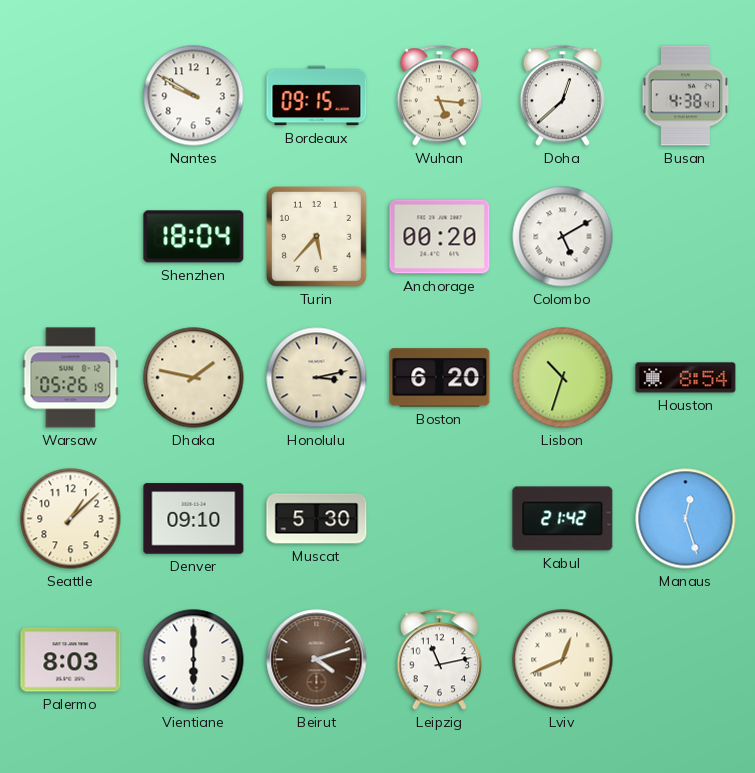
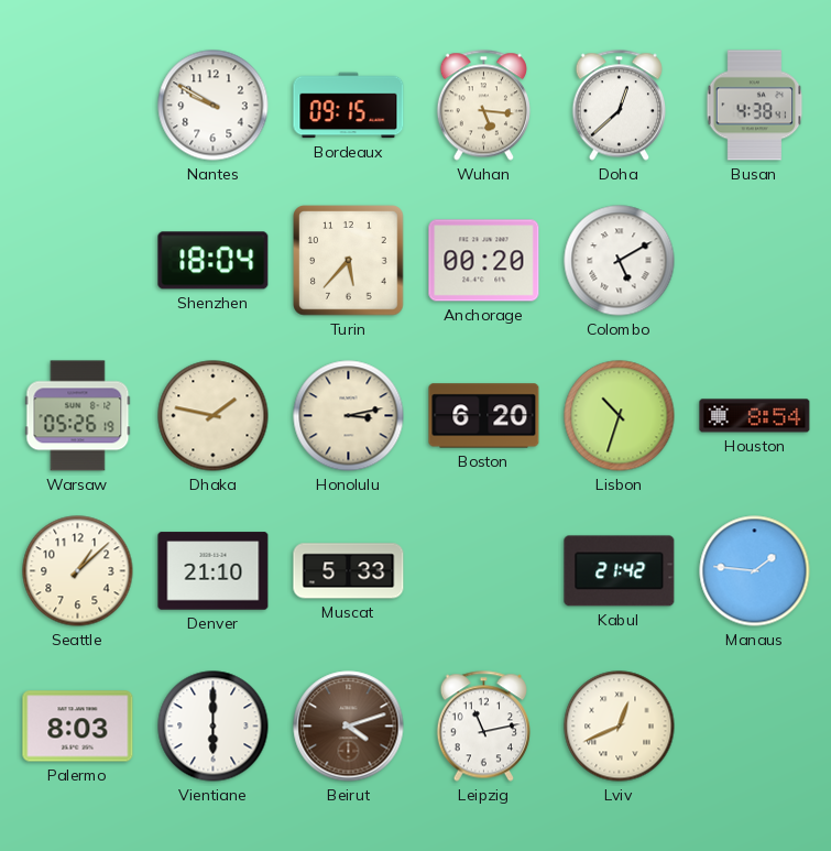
Denver: 09:10 -> 21:10 (214, 571)
Muscat: 5:30 -> 5:33 (349, 571)
Manaus: 12:27 -> 1:46 (755, 571)
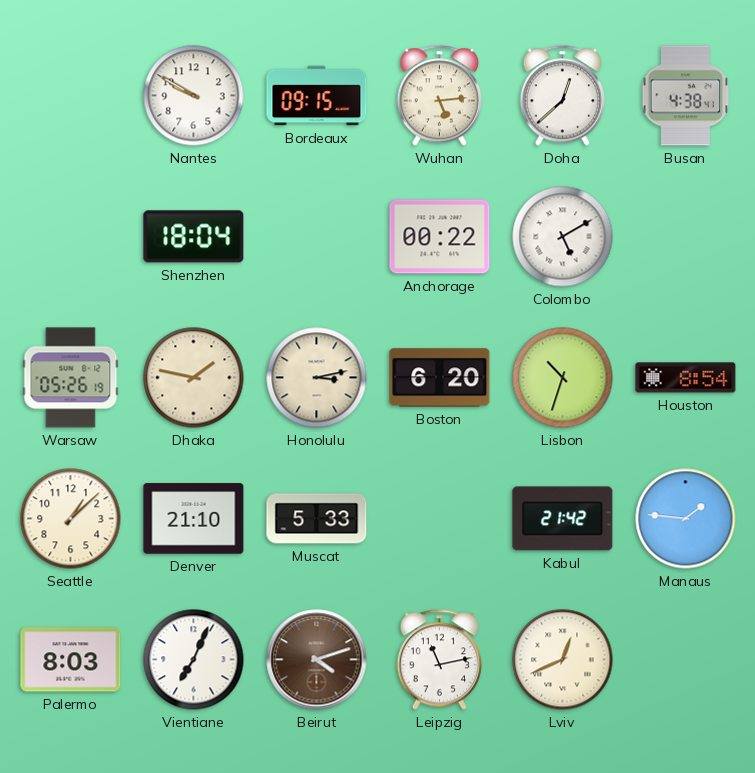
Wuhan: 5:16 -> 5:14 (439, 96)
Turin: 5:37 -> none (349, 261)
Anchorage: 00:20 -> 00:22 (440, 237)
Vientiane: 6:00 -> 7:04 (194, 660)
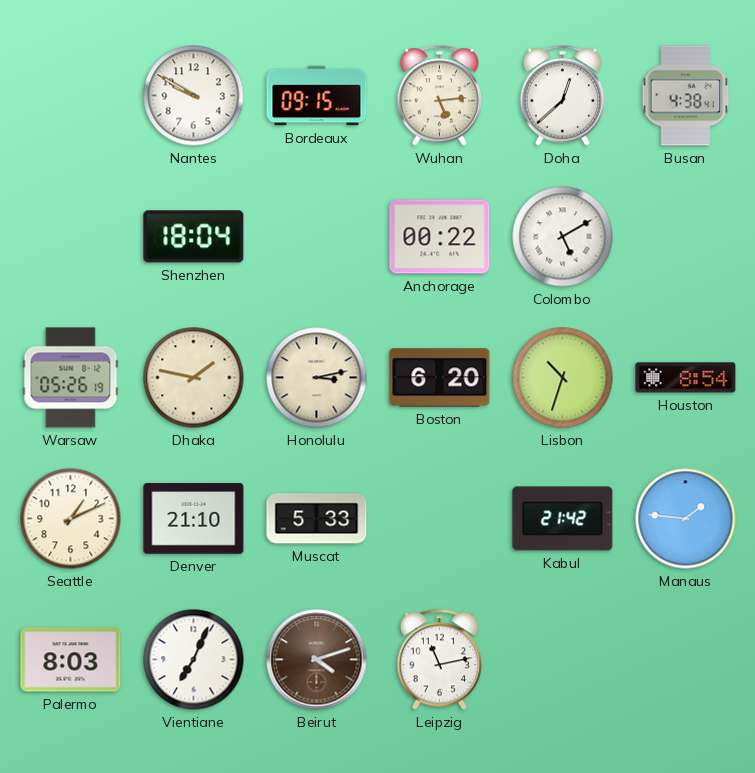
Seattle: 1:08 -> 1:11 (71, 519)
Lviv: 12:41 -> none (563, 660)
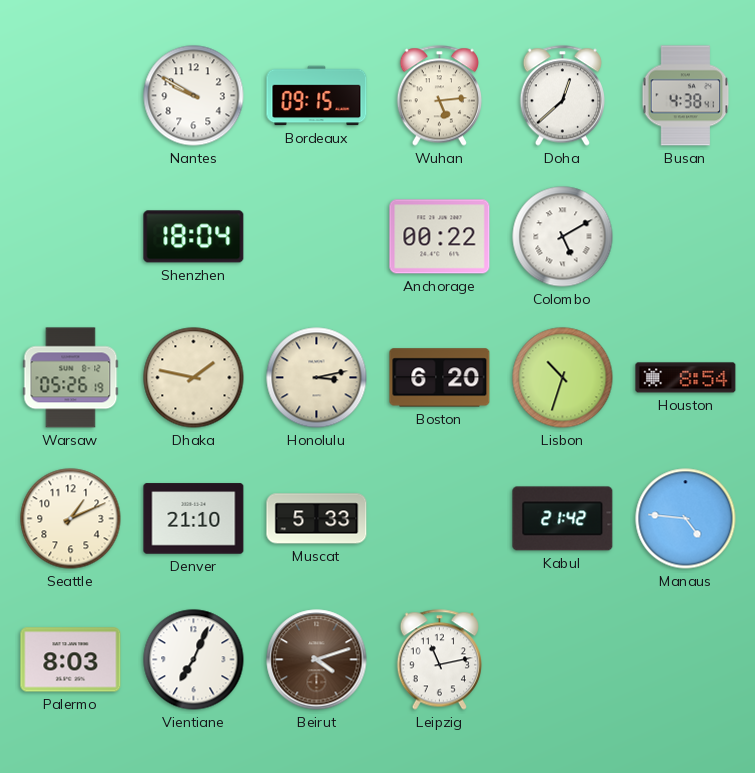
Manaus: 1:46 -> 4:46 (686, 519)
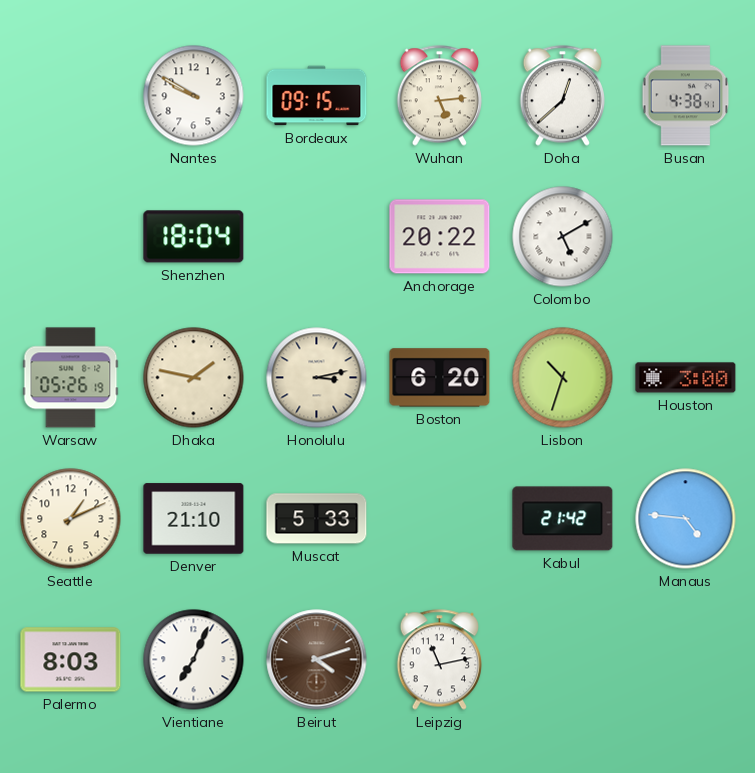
Anchorage: 00:22 -> 20:22 (440, 237)
Houston: 8:54 -> 3:00 (686, 378)
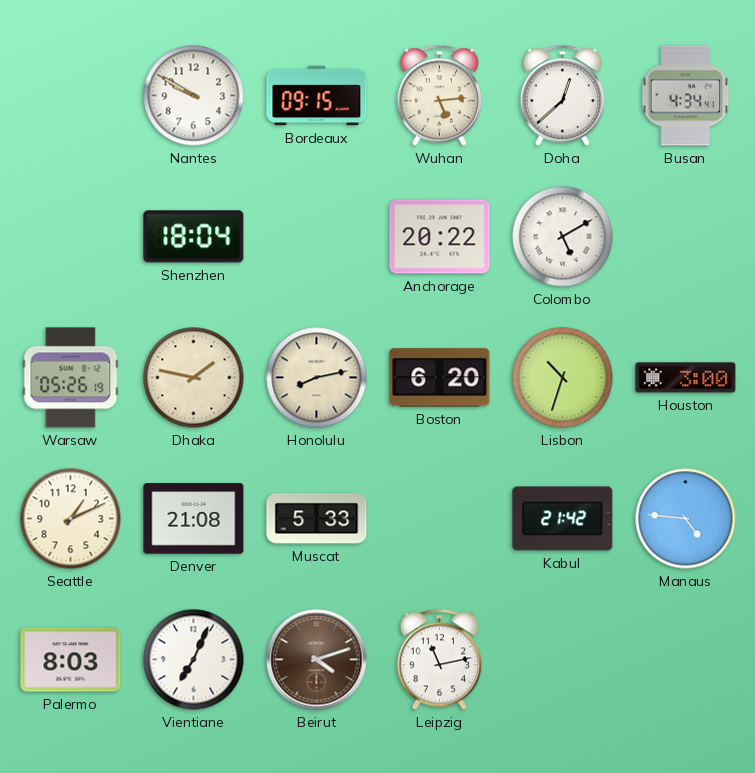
Busan: 4:38 -> 4:34 (686, 96)
Honolulu: 3:13 -> 8:13 (317, 378)
Denver: 21:10 -> 21:08 (194, 519)
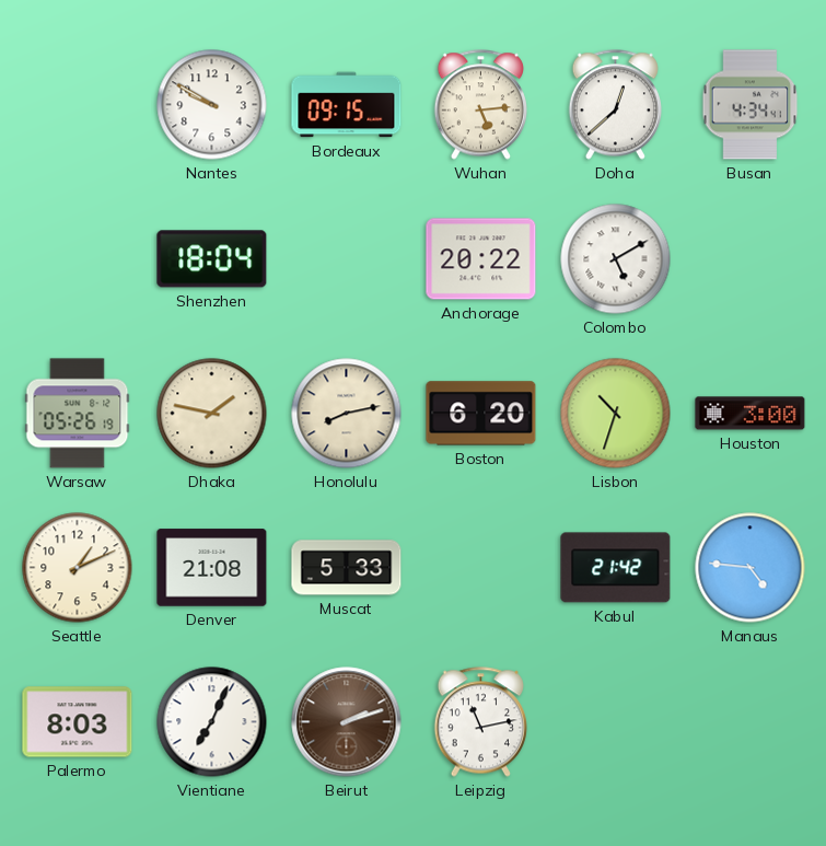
Beirut: 4:12 -> 2:12 (347, 722)
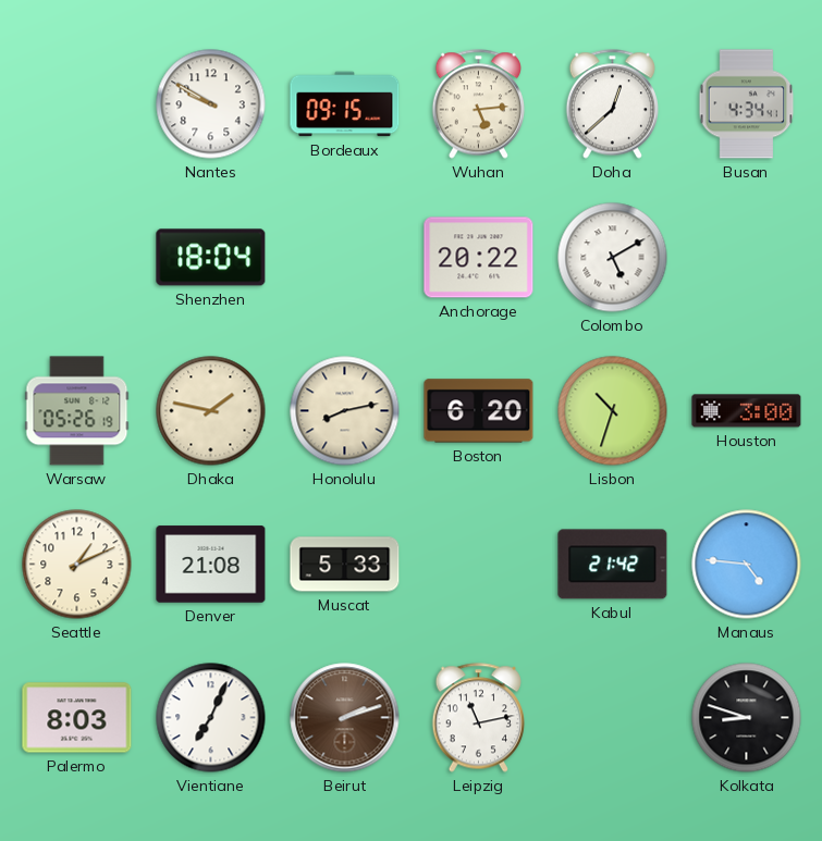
Kolkata: none -> 8:48 (747, 718)
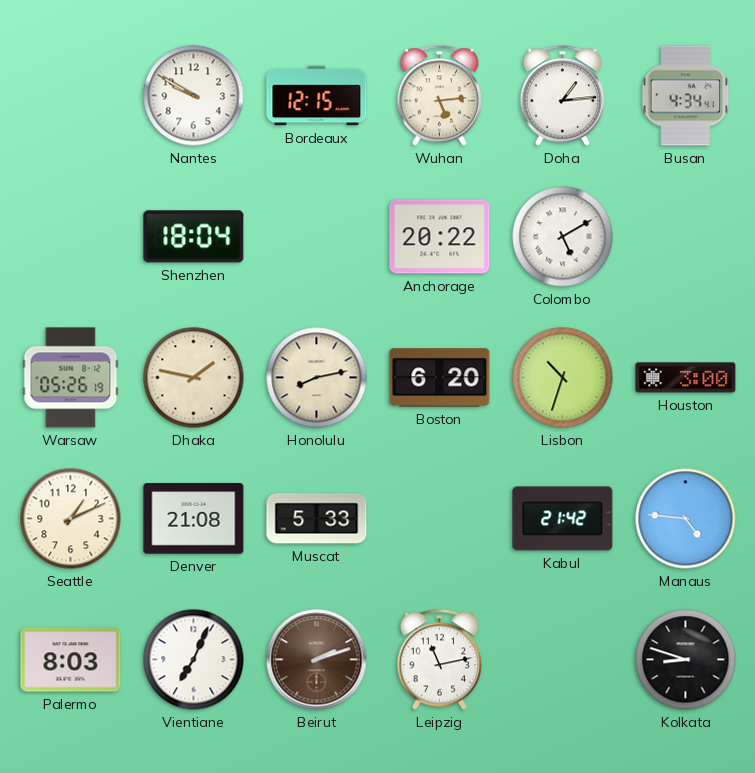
Bordeaux: 09:15 -> 12:15 (317, 96)
Doha: 12:38 -> 1:14 (562, 96)
